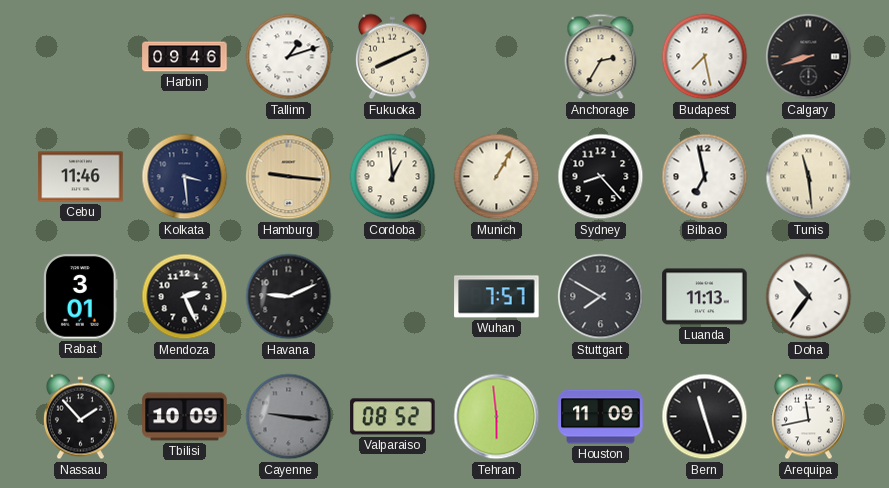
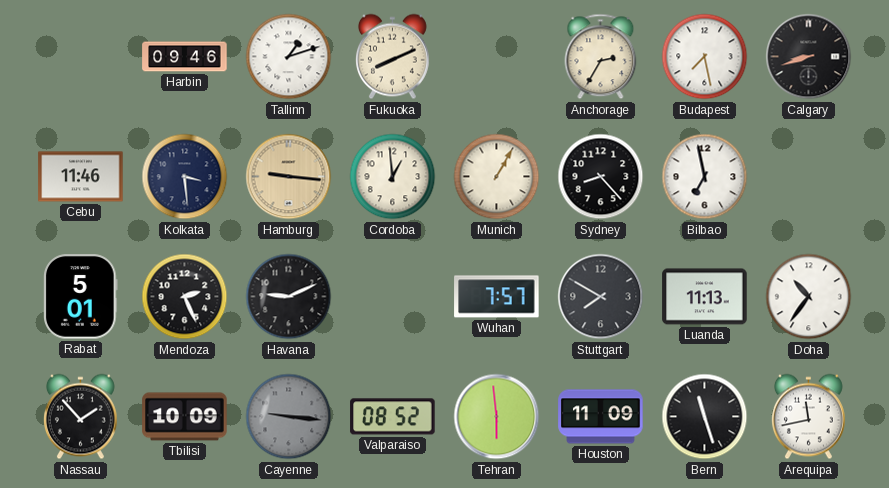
Tunis: 11:29 -> none (809, 177)
Rabat: 3:01 -> 5:01 (81, 297)
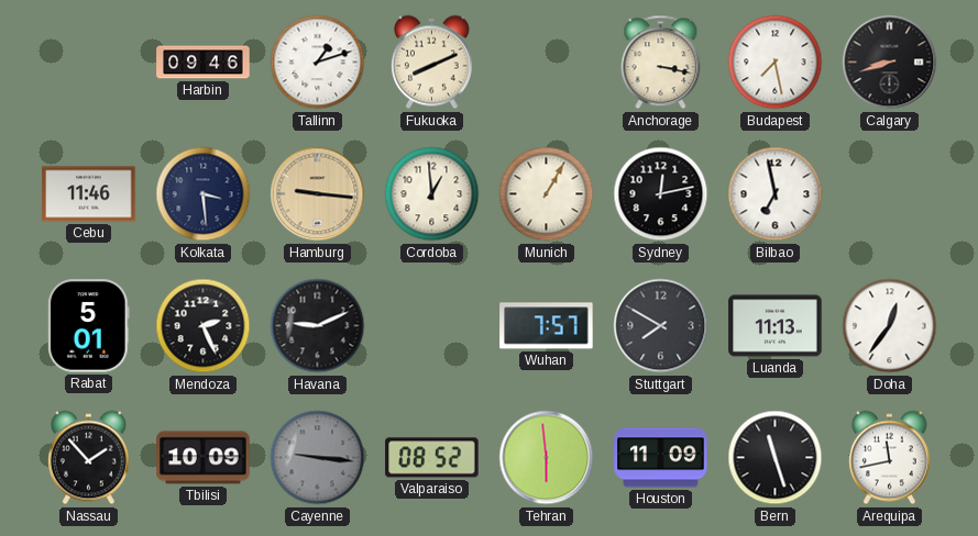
Anchorage: 2:35 -> 3:17 (661, 63)
Sydney: 8:23 -> 12:13 (661, 194)
Doha: 10:36 -> 12:36 (890, 326)
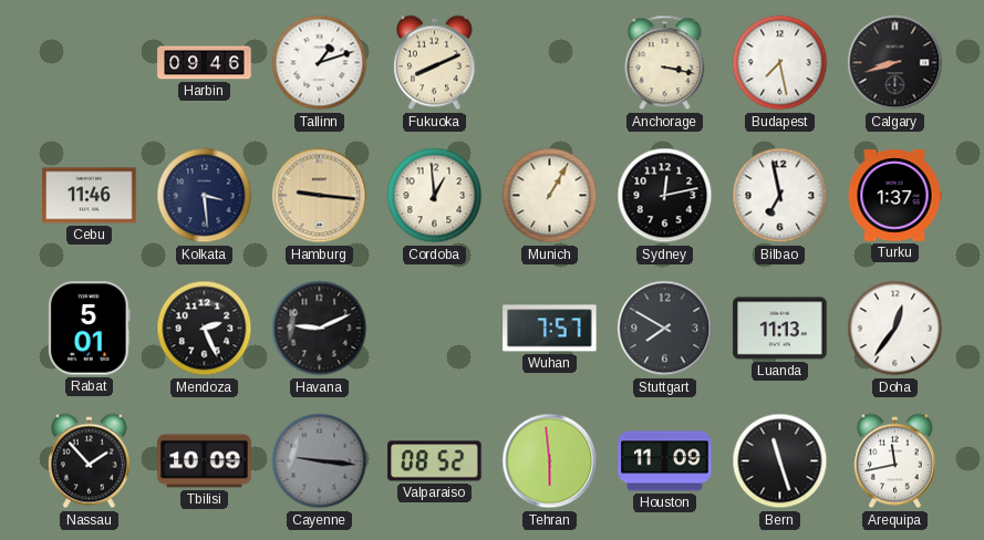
Turku: none -> 1:37 (894, 196)
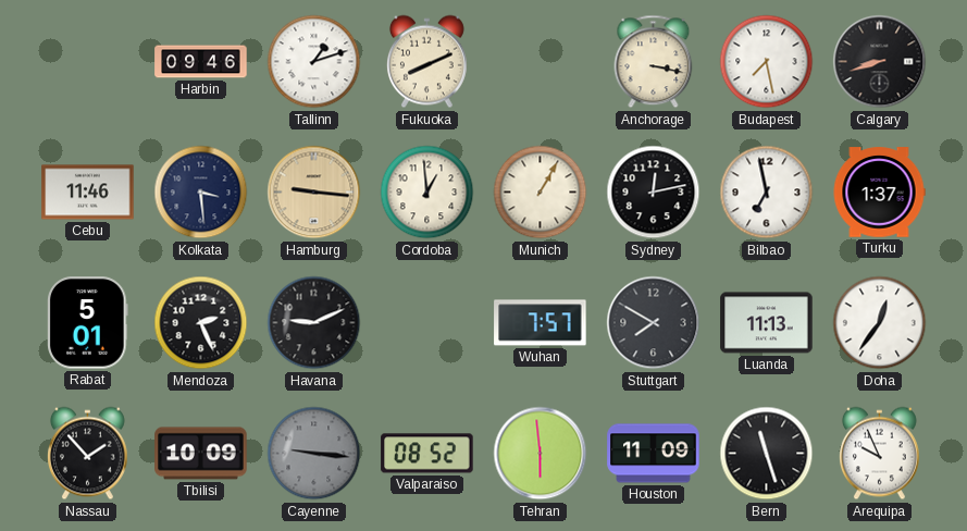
Arequipa: 11:43 -> 9:56 (879, 454)
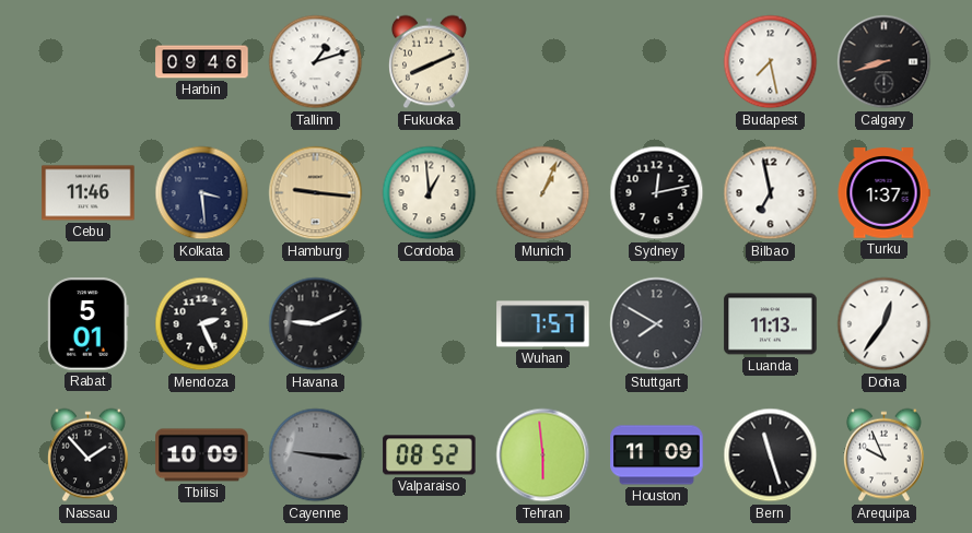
Anchorage: 3:17 -> none (654, 62)
Munich: 1:05 -> 1:04 (543, 193)
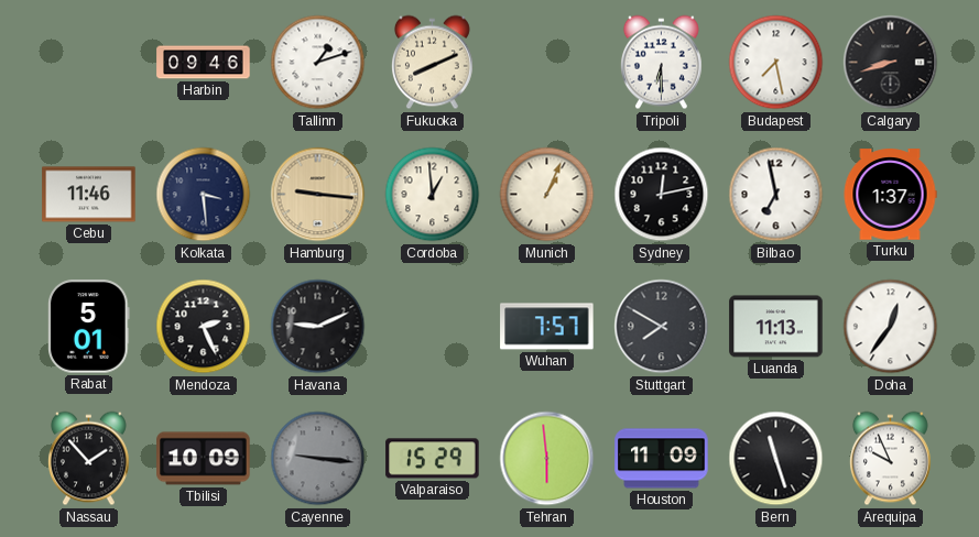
Tripoli: none -> 6:30 (661, 63)
Valparaiso: 08:52 -> 15:29 (433, 459)
